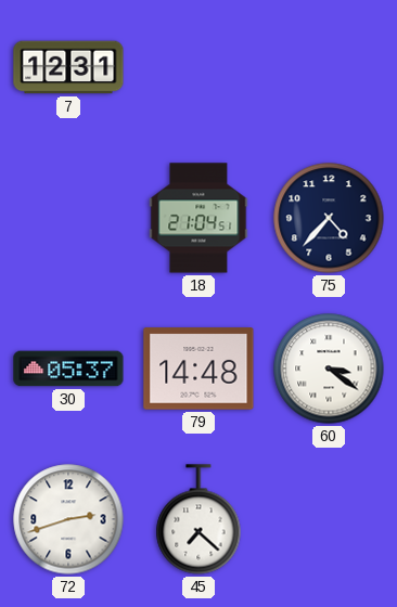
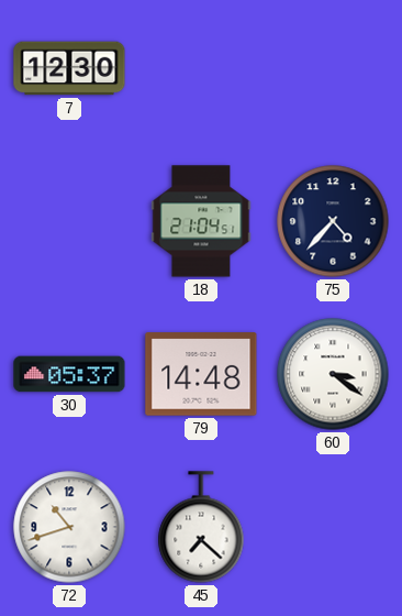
7: 12:31 -> 12:30 (69, 68)
72: 2:42 -> 10:42 (69, 527)
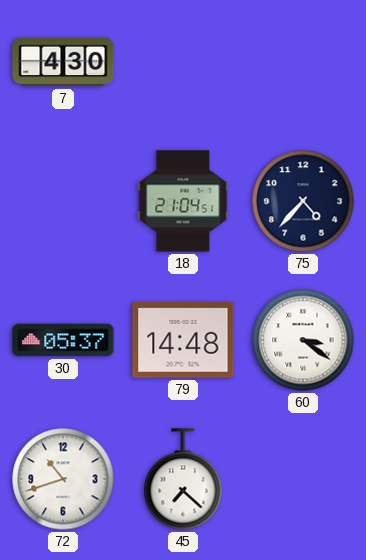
7: 12:30 -> 4:30 (63, 62)
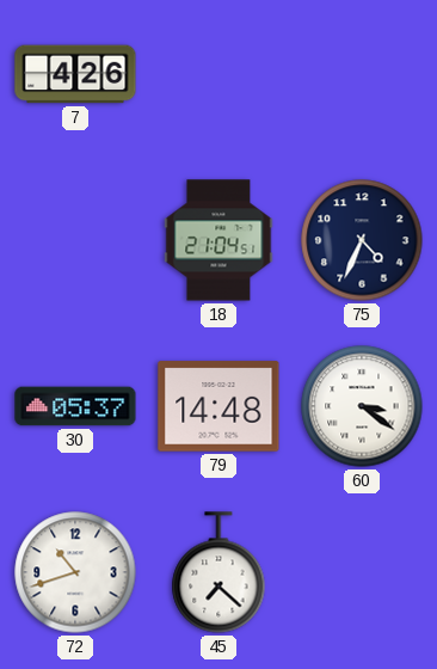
7: 4:30 -> 4:26 (75, 74)
75: 4:37 -> 4:34 (362, 240)
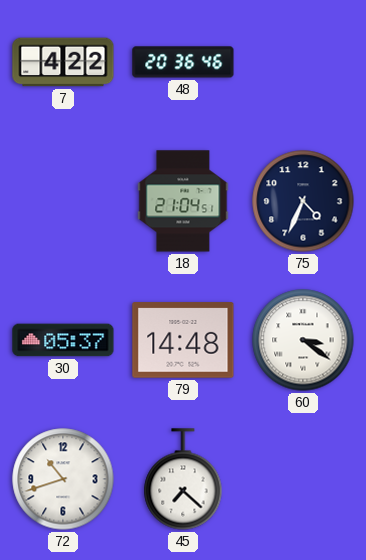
7: 4:26 -> 4:22 (63, 62)
48: none -> 20:36 (183, 62)
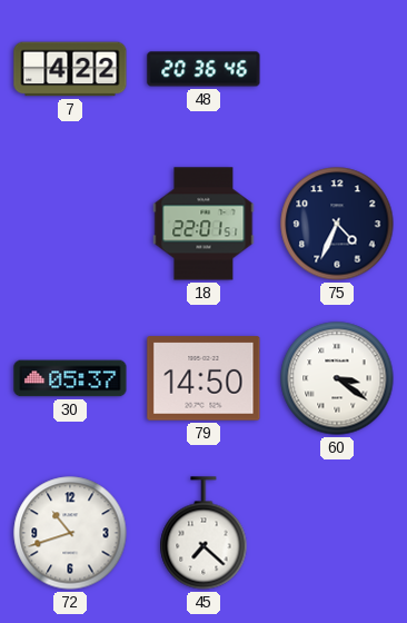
18: 21:04 -> 22:01 (203, 224)
79: 14:48 -> 14:50 (203, 378)
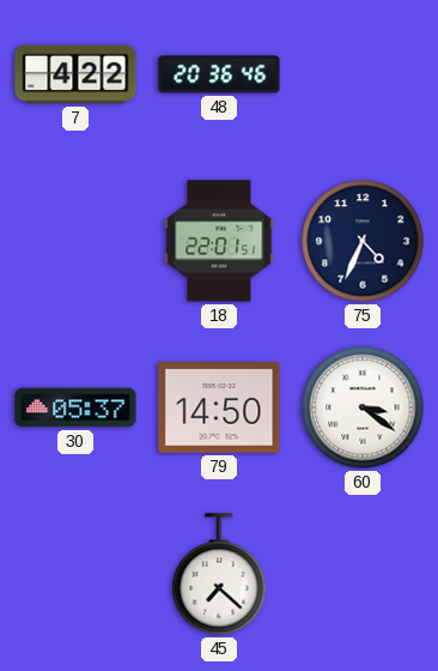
72: 10:42 -> none (70, 533)
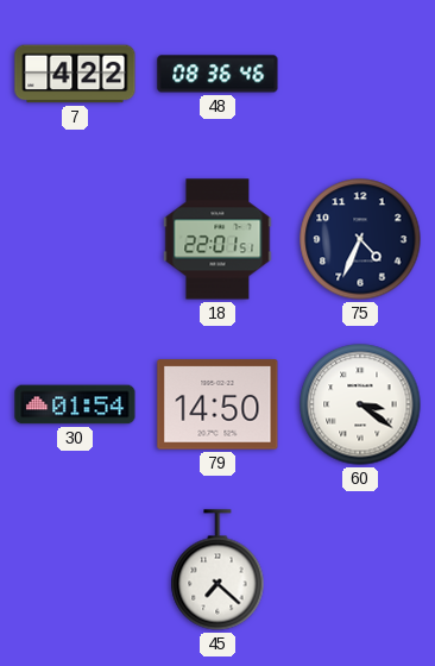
48: 20:36 -> 08:36 (218, 74)
30: 05:37 -> 01:54 (75, 404)
